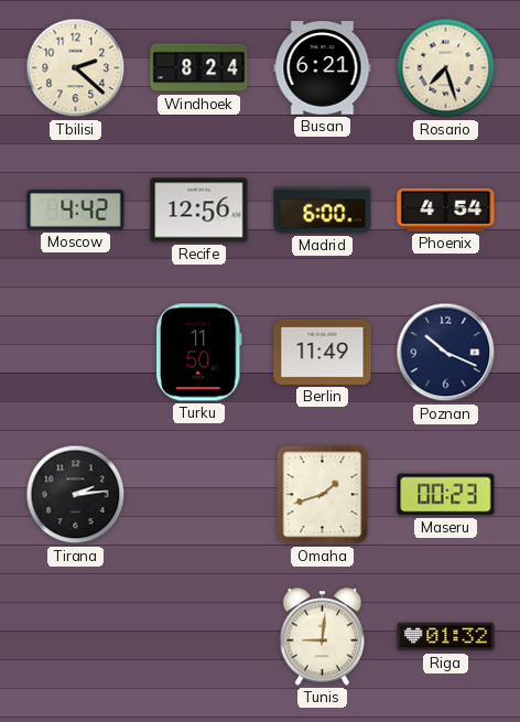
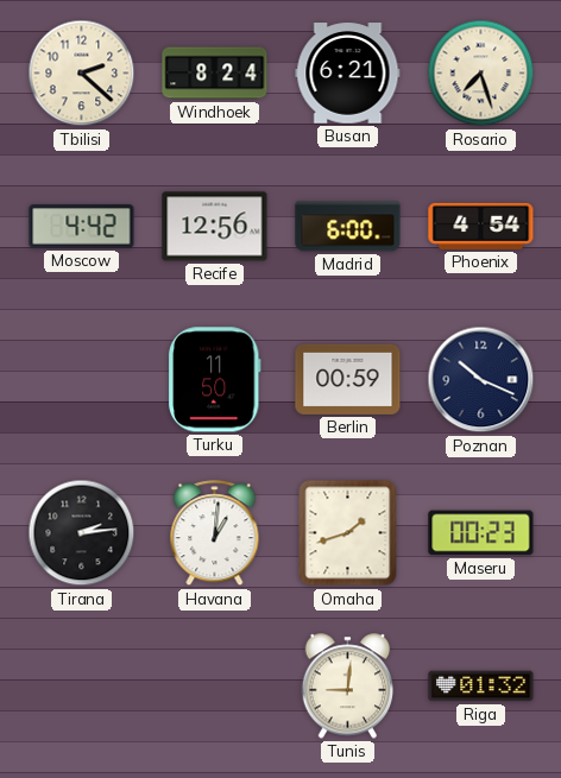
Berlin: 11:49 -> 00:59 (348, 379)
Havana: none -> 1:01 (215, 533)
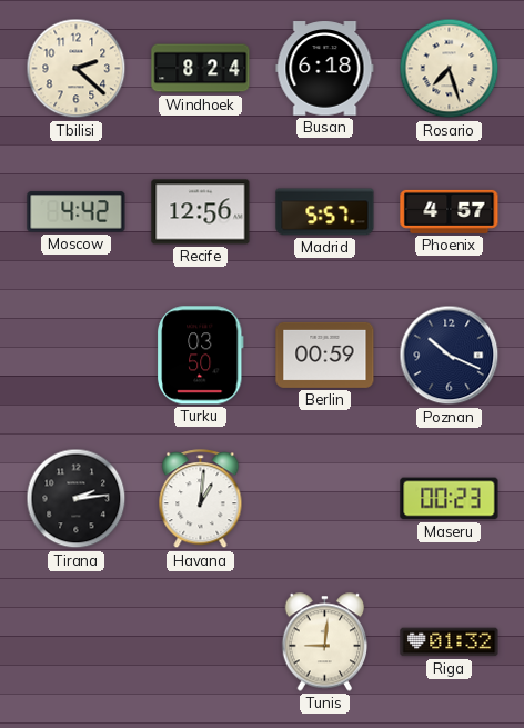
Busan: 6:21 -> 6:18 (325, 69)
Madrid: 6:00 -> 5:57 (325, 212)
Phoenix: 4:54 -> 4:57 (450, 211)
Turku: 11:50 -> 03:50 (200, 356)
Omaha: 1:42 -> none (348, 533)
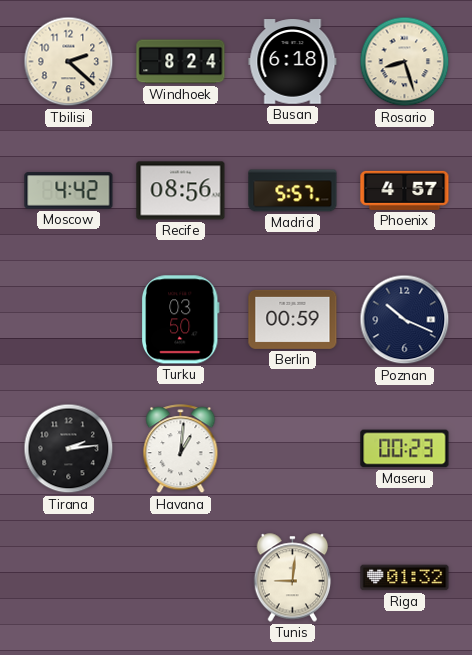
Rosario: 7:27 -> 8:27 (405, 62)
Recife: 12:56 -> 08:56 (181, 191)
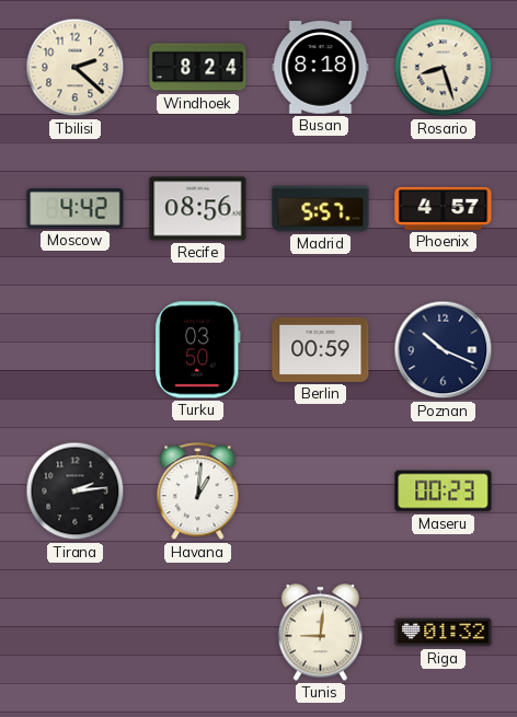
Busan: 6:18 -> 8:18 (321, 68)
